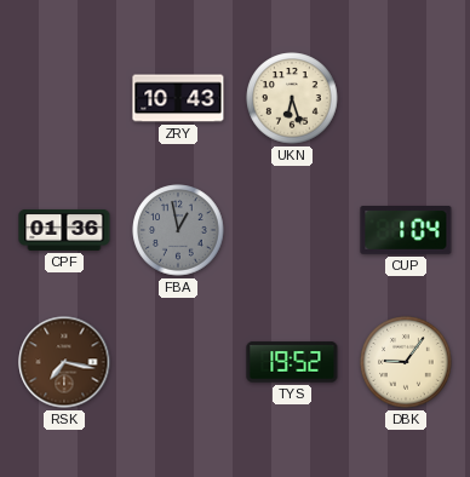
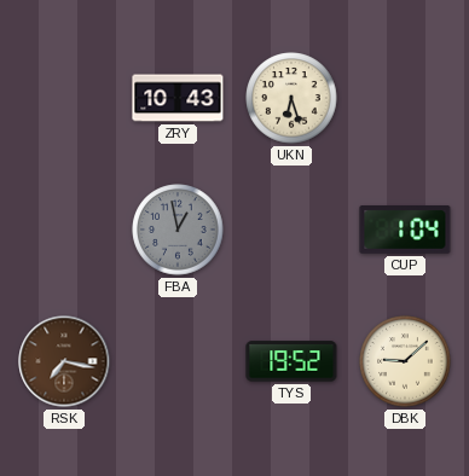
CPF: 01:36 -> none (64, 230)
DBK: 9:06 -> 9:08 (405, 361)
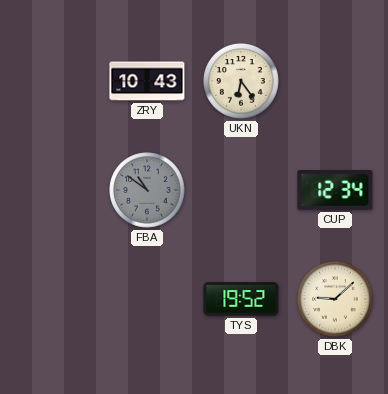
UKN: 6:27 -> 6:24 (241, 81)
FBA: 12:58 -> 10:51 (147, 190)
CUP: 1:04 -> 12:34 (335, 191)
RSK: 7:17 -> none (64, 361)
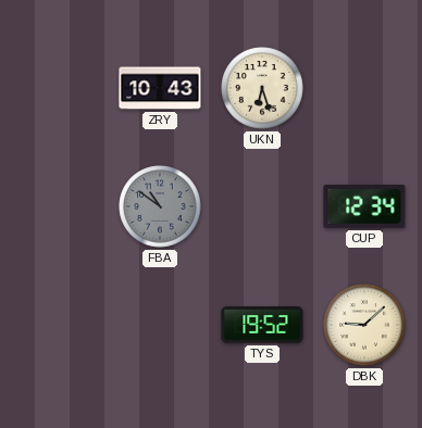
UKN: 6:24 -> 6:27 (262, 88)
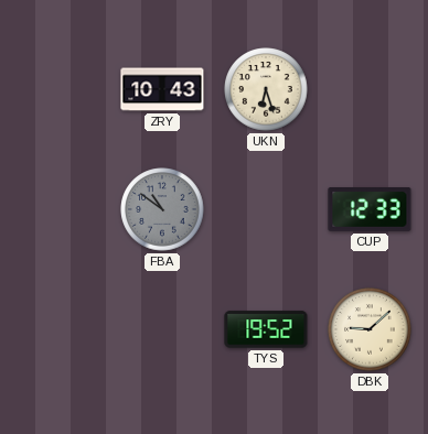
CUP: 12:34 -> 12:33 (370, 210)
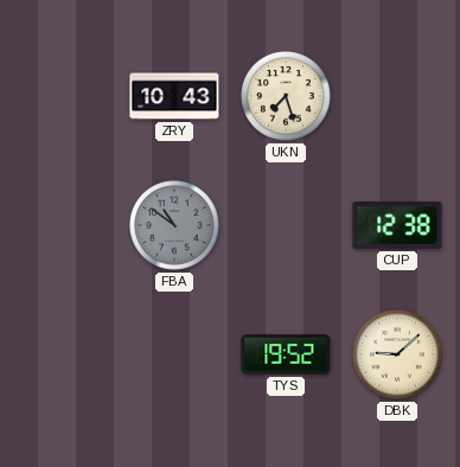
UKN: 6:27 -> 7:27 (286, 96)
CUP: 12:33 -> 12:38 (397, 226)
